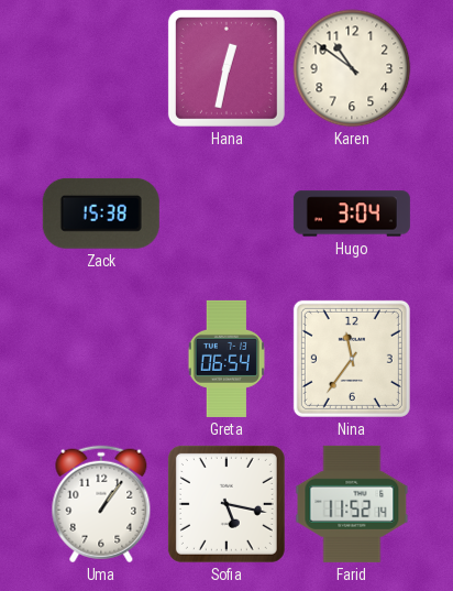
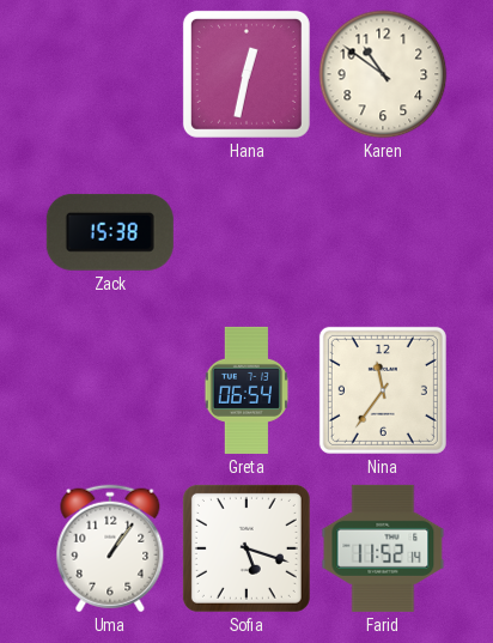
Hugo: 3:04 -> none (352, 214)
Sofia: 5:17 -> 5:18 (246, 548)
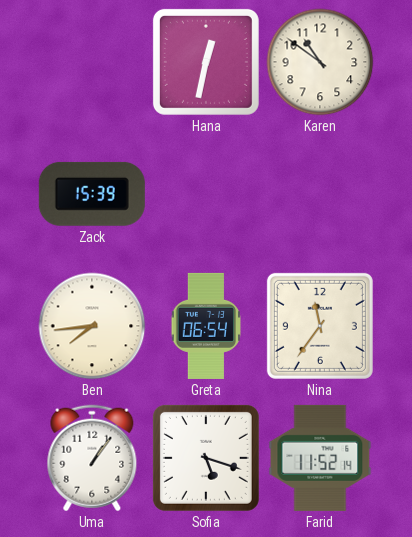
Zack: 15:38 -> 15:39 (92, 194)
Ben: none -> 7:44 (92, 326)
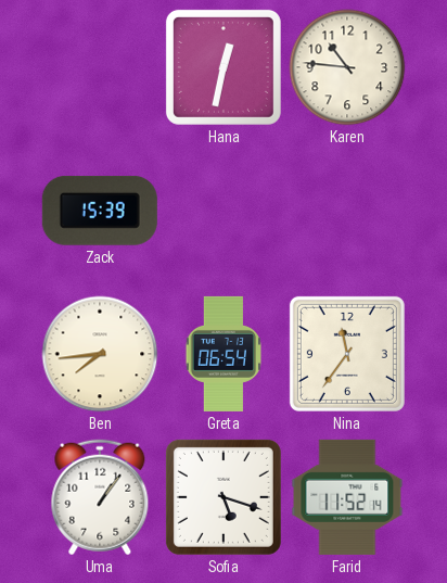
Karen: 10:51 -> 10:46 (347, 67)
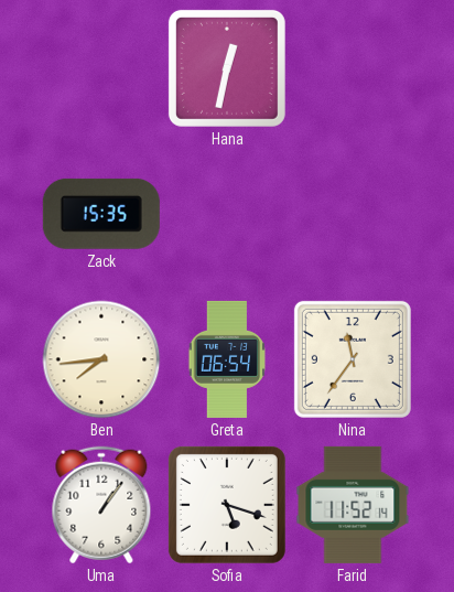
Karen: 10:46 -> none (347, 67)
Zack: 15:39 -> 15:35 (101, 214)
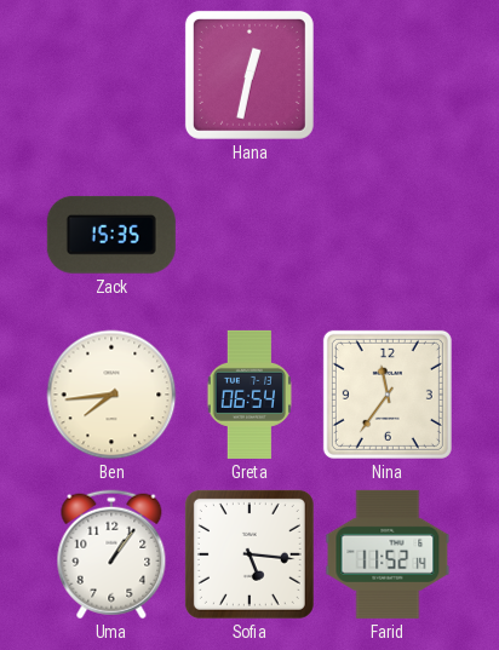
Sofia: 5:18 -> 5:16 (249, 554)
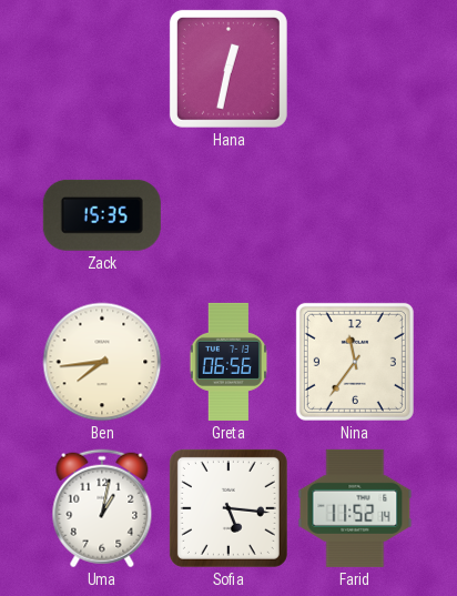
Greta: 06:54 -> 06:56 (227, 362)
Uma: 1:06 -> 1:02 (102, 508)
